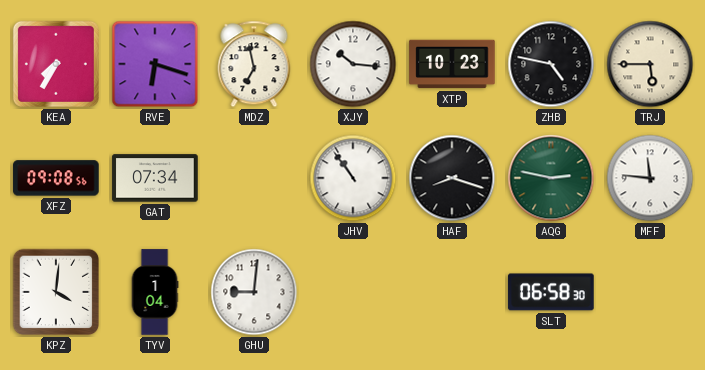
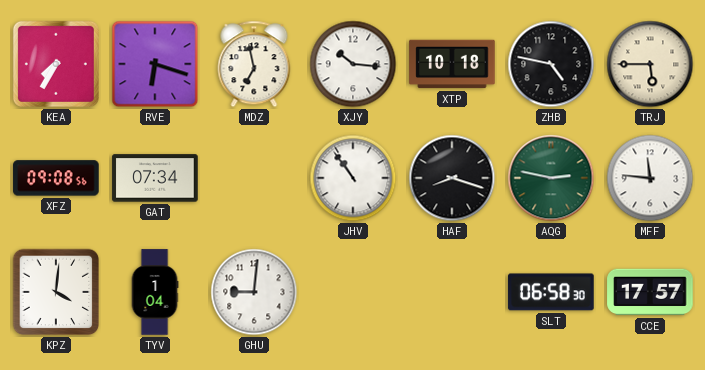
XTP: 10:23 -> 10:18 (452, 64)
CCE: none -> 17:57 (650, 292)
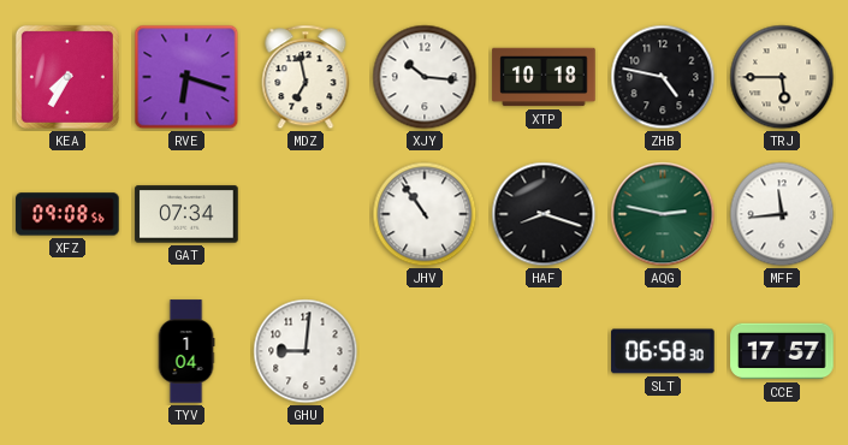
MFF: 11:46 -> 11:44 (782, 214)
KPZ: 4:01 -> none (56, 292)
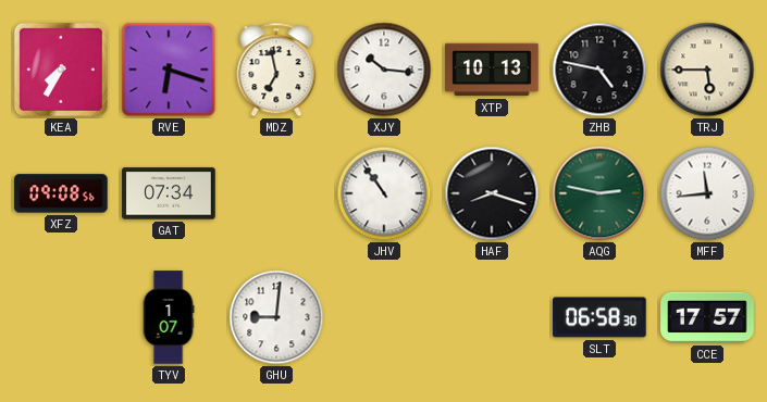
XTP: 10:18 -> 10:13 (492, 70)
TYV: 1:04 -> 1:07 (169, 317)
